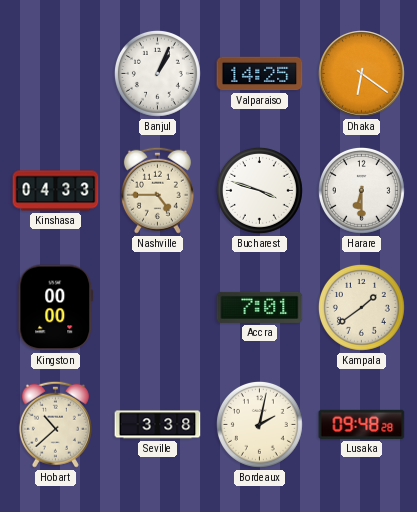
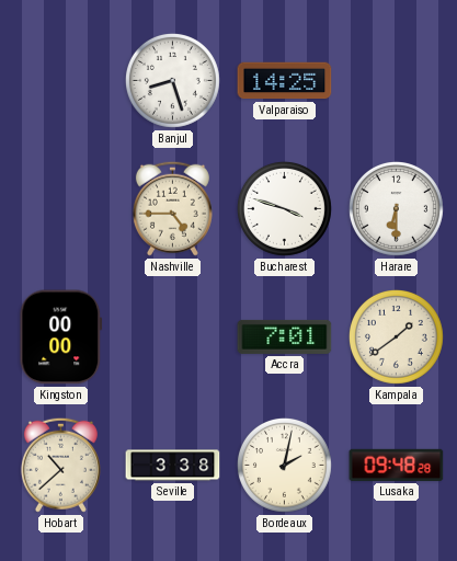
Banjul: 1:04 -> 8:27 (172, 80)
Dhaka: 6:21 -> none (362, 74)
Kinshasa: 04:33 -> none (56, 191)
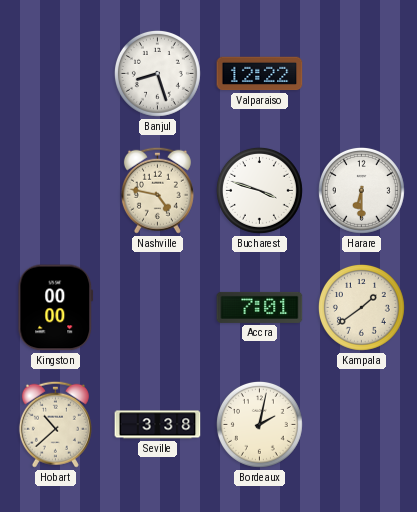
Valparaiso: 14:25 -> 12:22 (260, 74)
Nashville: 4:45 -> 4:47 (157, 190)
Lusaka: 09:48 -> none (397, 465)
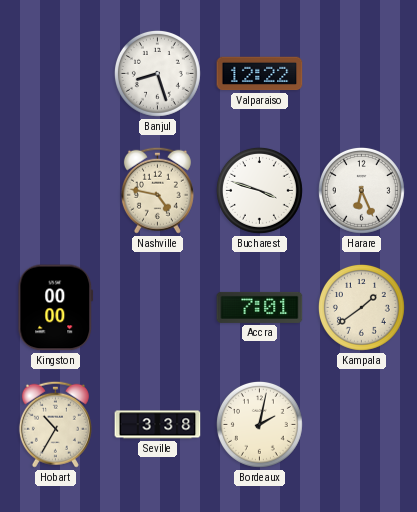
Harare: 6:30 -> 6:26 (361, 190)
Hobart: 10:38 -> 10:35 (55, 424)
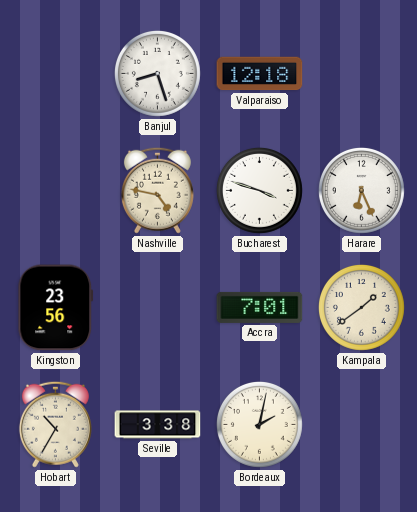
Valparaiso: 12:22 -> 12:18 (260, 74)
Kingston: 00:00 -> 23:56 (56, 308)
